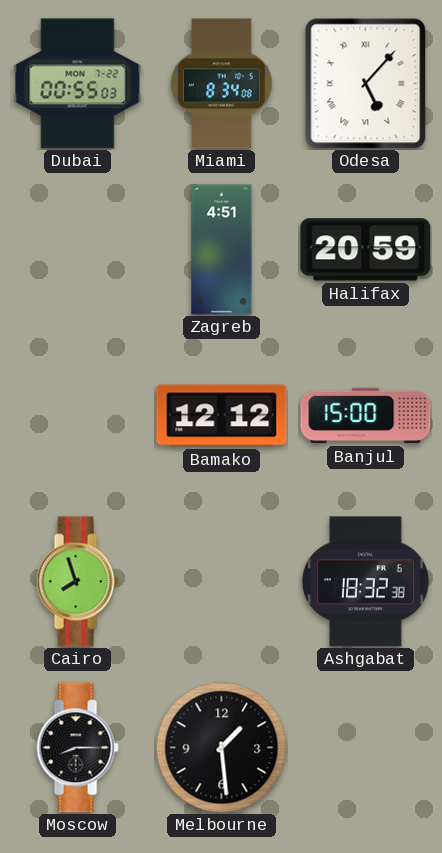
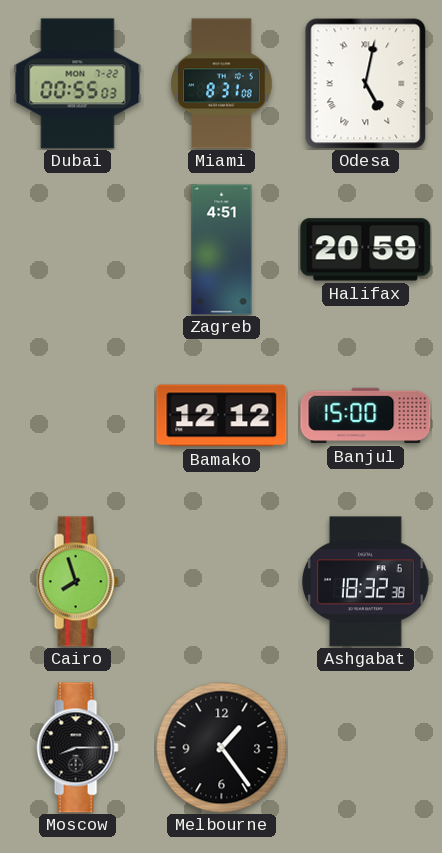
Miami: 8:34 -> 8:31 (222, 84)
Odesa: 5:07 -> 5:02 (366, 84)
Melbourne: 1:29 -> 1:24 (222, 748)
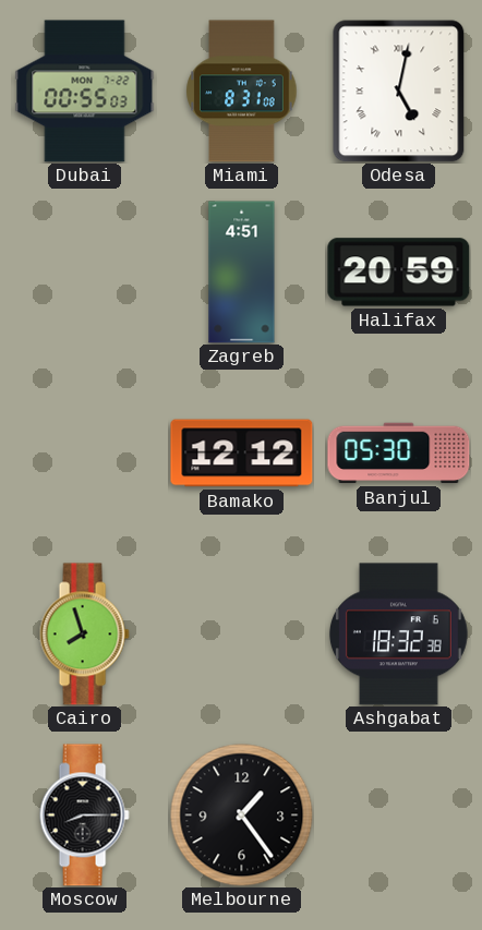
Banjul: 15:00 -> 05:30 (399, 454)
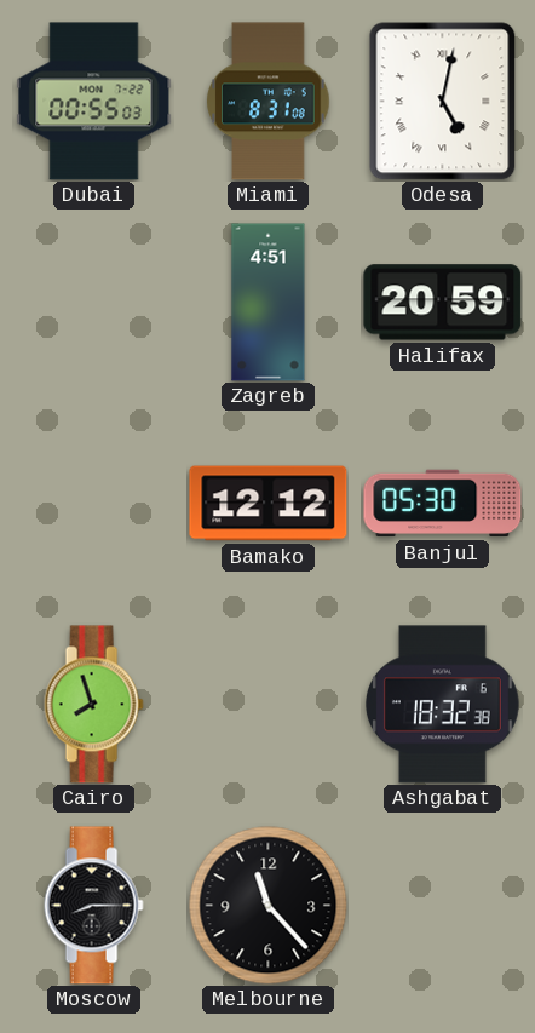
Melbourne: 1:24 -> 11:23 (269, 906)
